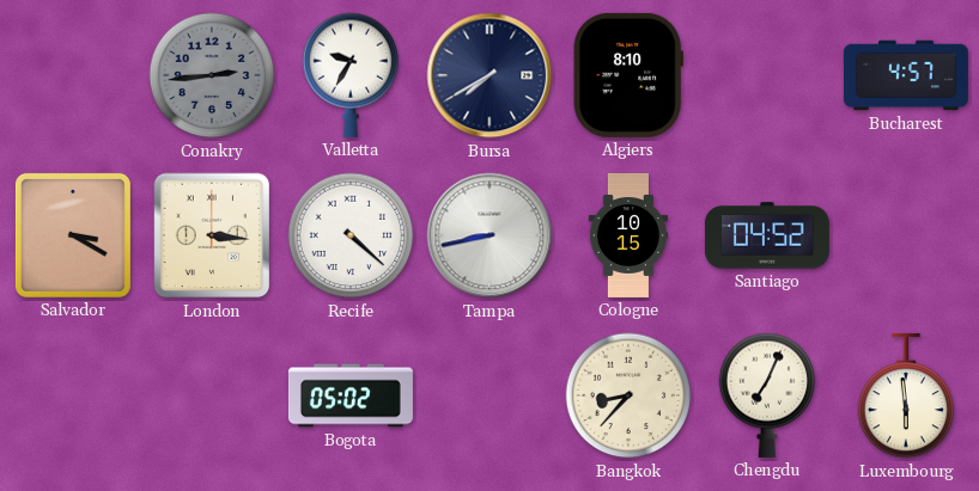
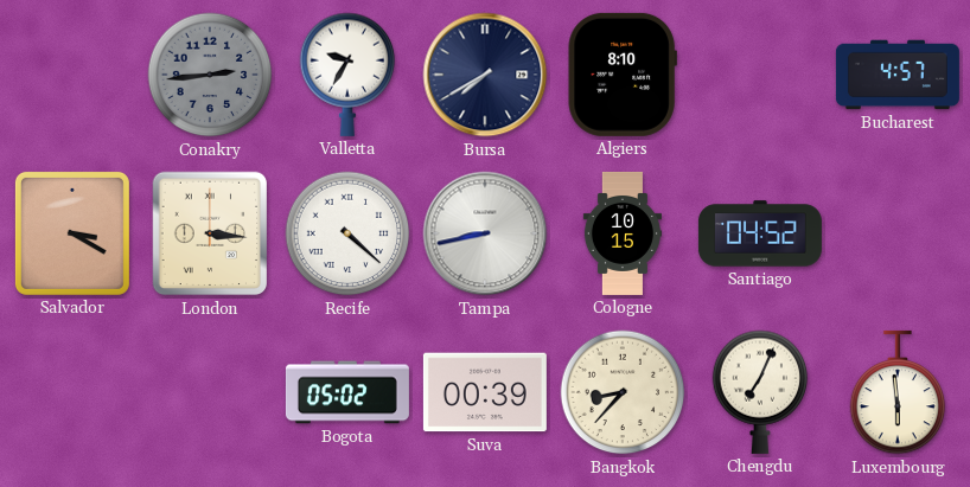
Suva: none -> 00:39 (485, 392)
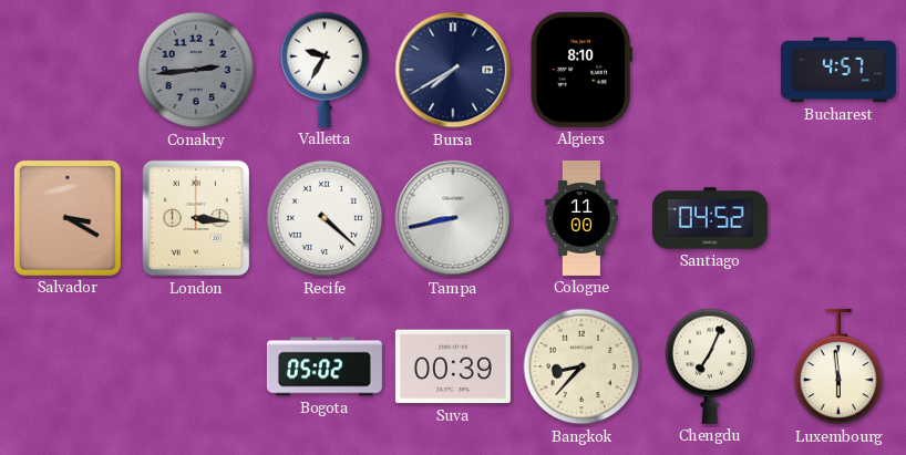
Cologne: 10:15 -> 11:00 (581, 218)
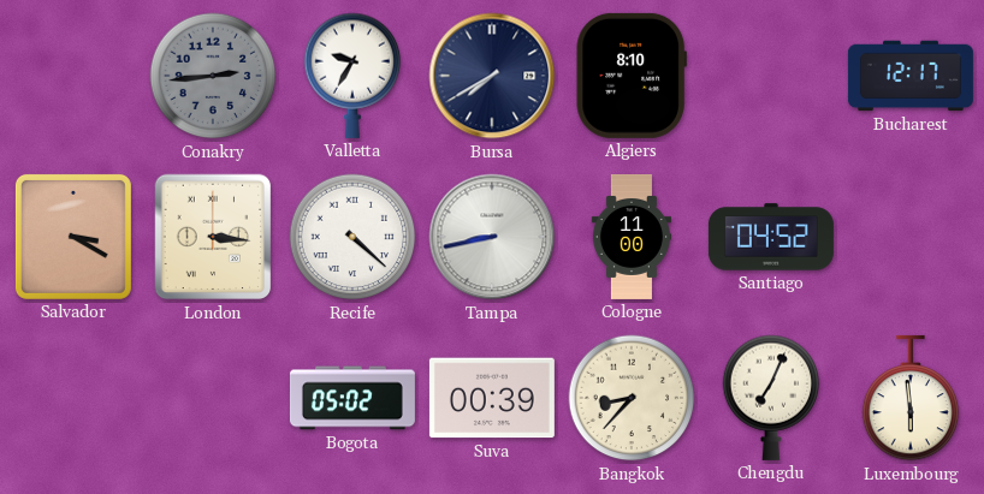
Bucharest: 4:57 -> 12:17 (911, 76)
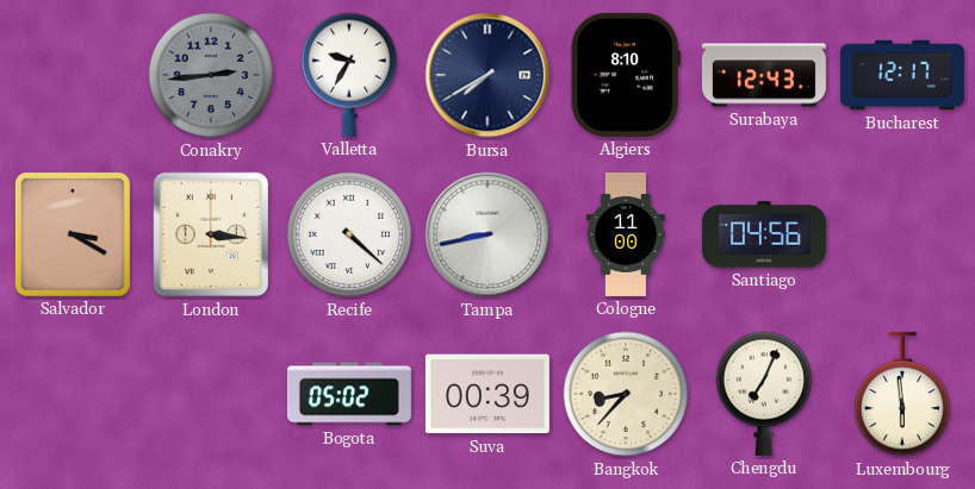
Surabaya: none -> 12:43 (764, 75)
Santiago: 04:52 -> 04:56 (764, 234)
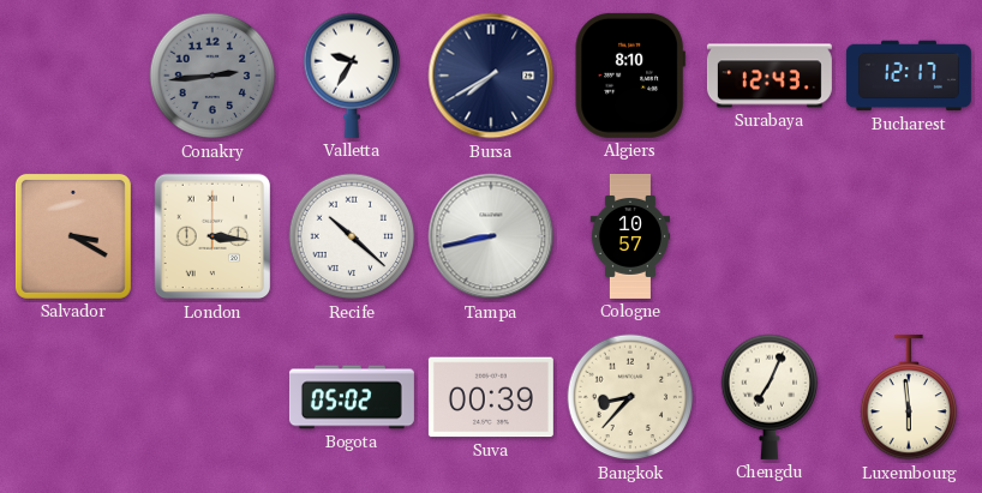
Recife: 4:22 -> 10:22 (352, 236)
Cologne: 11:00 -> 10:57 (630, 236)
Santiago: 04:56 -> none (764, 234)
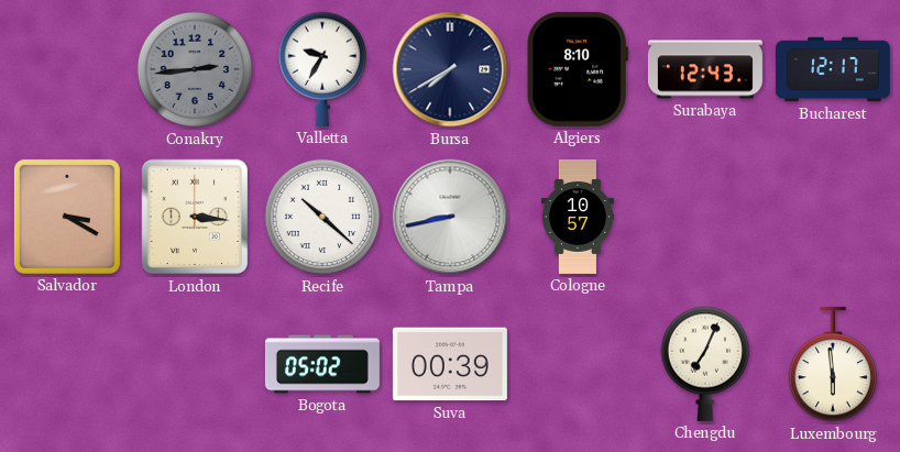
Bangkok: 8:37 -> none (630, 397)
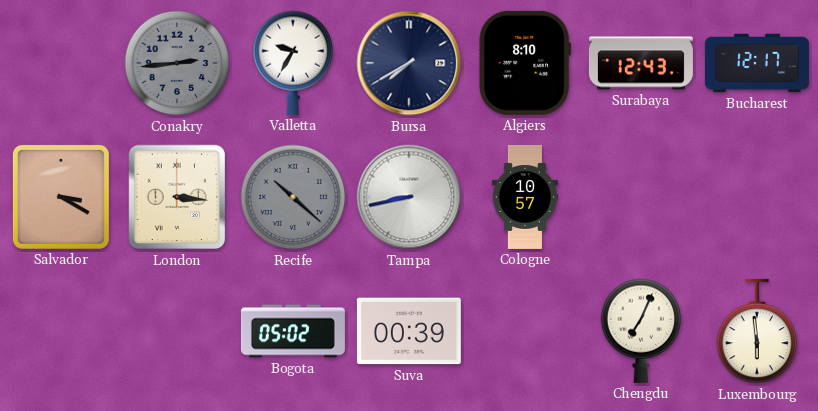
Recife dial: white -> grey (293, 197)
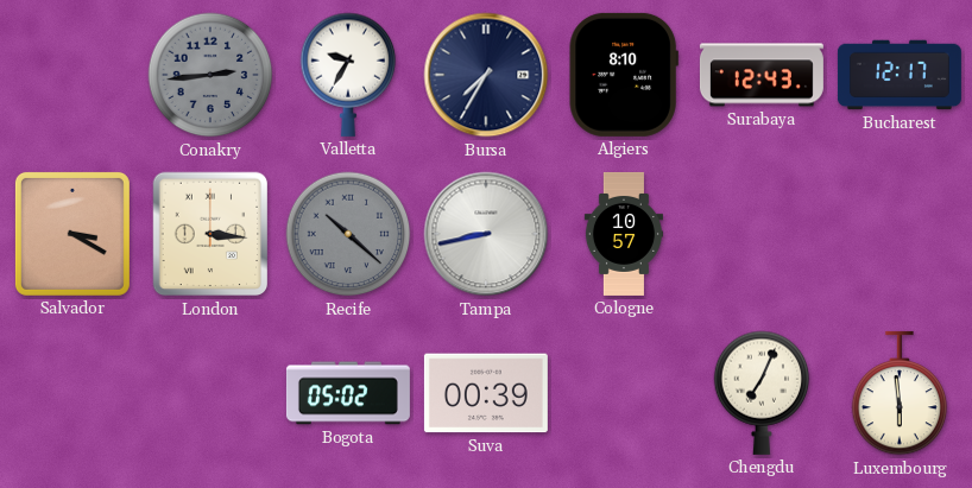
Bursa: 7:40 -> 7:35 (486, 75)
